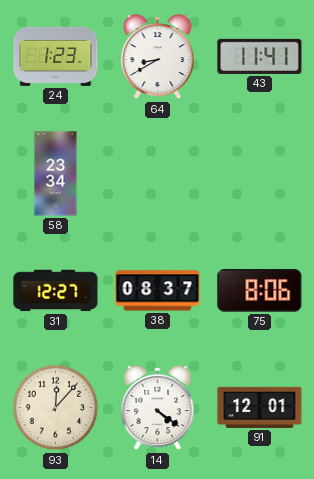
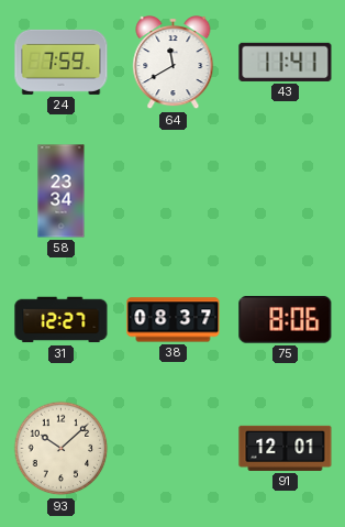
24: 1:23 -> 7:59 (62, 62)
64: 8:40 -> 11:40 (174, 64)
93: 12:07 -> 10:08 (62, 449)
14: 4:21 -> none (158, 409)
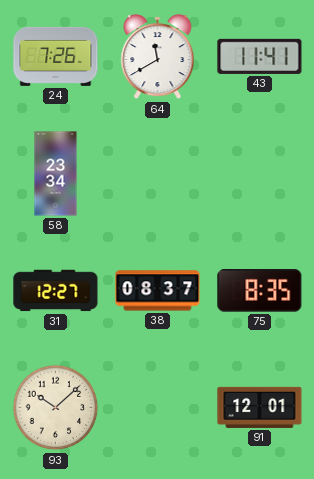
24: 7:59 -> 7:26 (56, 56)
75: 8:06 -> 8:35 (260, 291)
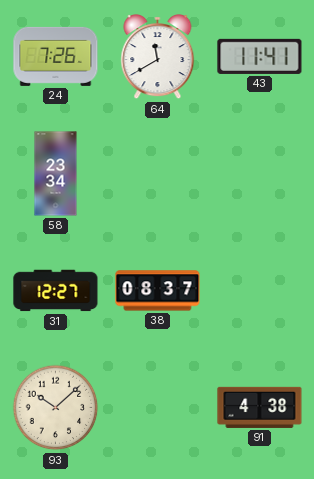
75: 8:35 -> none (260, 291)
91: 12:01 -> 4:38 (260, 407)
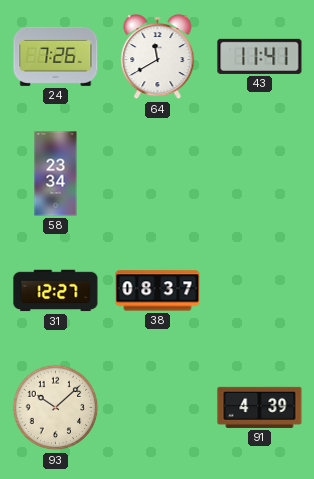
91: 4:38 -> 4:39 (260, 407)
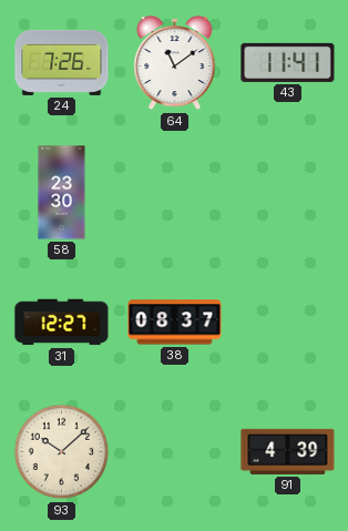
64: 11:40 -> 11:09 (175, 64)
58: 23:34 -> 23:30 (62, 193)
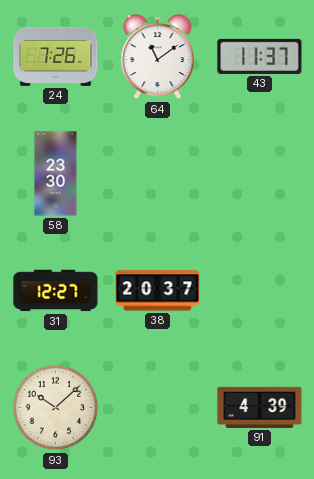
43: 11:41 -> 11:37 (260, 56)
38: 08:37 -> 20:37 (158, 291)
